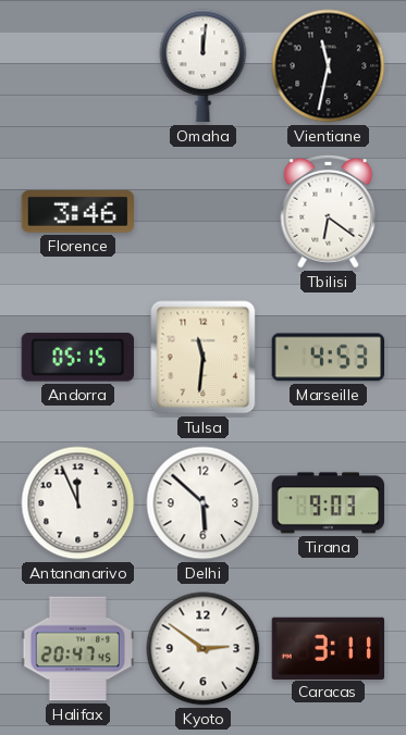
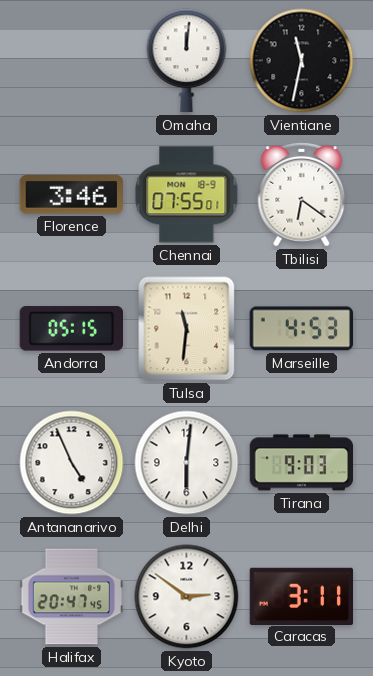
Chennai: none -> 07:55 (187, 195)
Antananarivo: 11:56 -> 4:56 (72, 463)
Delhi: 5:52 -> 6:01 (187, 463)
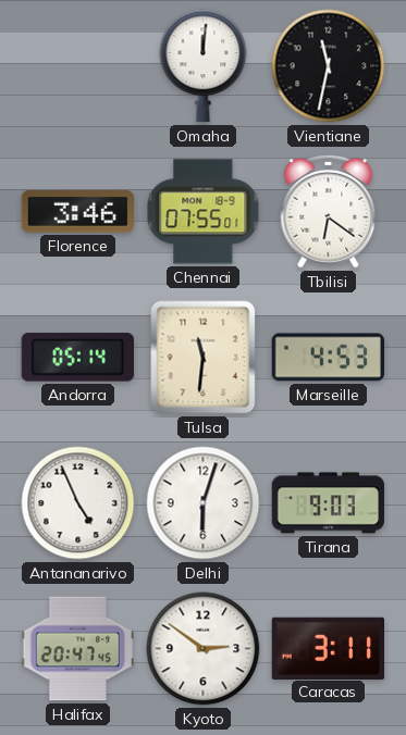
Andorra: 05:15 -> 05:14 (77, 358)
Delhi: 6:01 -> 6:03 (204, 503)
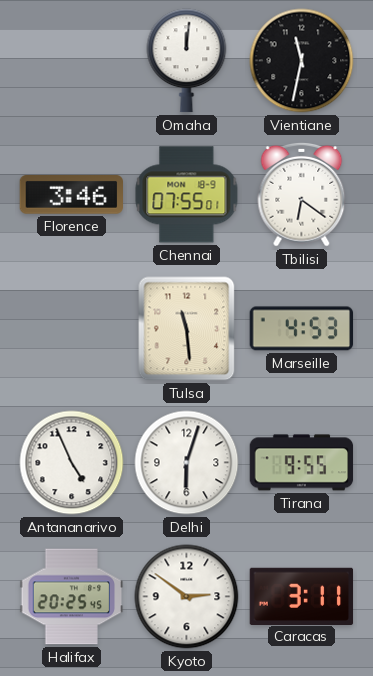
Andorra: 05:14 -> none (77, 358)
Tulsa: 11:31 -> 11:29 (187, 329)
Tirana: 9:03 -> 9:55 (302, 463)
Halifax: 20:47 -> 20:25 (72, 597)
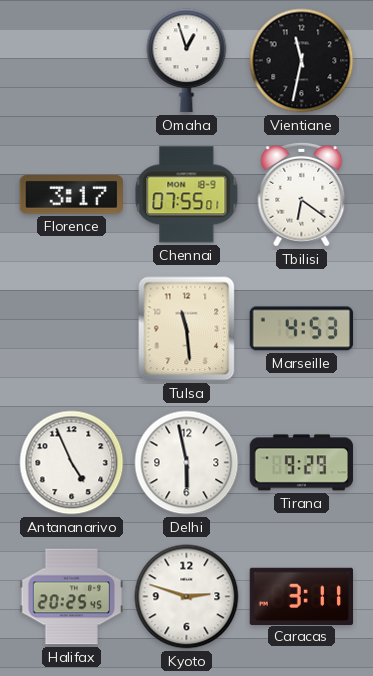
Omaha: 12:01 -> 12:57 (187, 61)
Florence: 3:46 -> 3:17 (71, 195)
Delhi: 6:03 -> 5:58 (187, 463)
Tirana: 9:55 -> 9:29 (302, 463)
Kyoto: 2:51 -> 2:48 (187, 597)
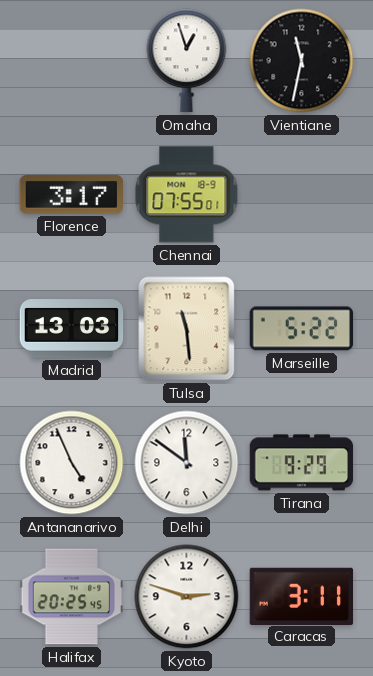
Tbilisi: 6:21 -> none (302, 194)
Madrid: none -> 13:03 (72, 329)
Marseille: 4:53 -> 5:22 (302, 329)
Delhi: 5:58 -> 11:51 (187, 463)
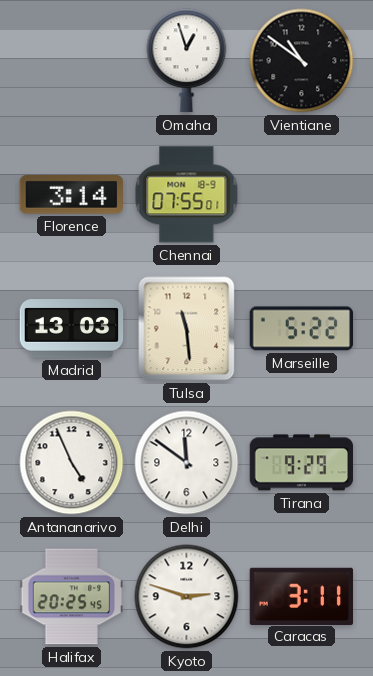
Vientiane: 11:32 -> 10:51 (302, 61)
Florence: 3:17 -> 3:14 (71, 195)
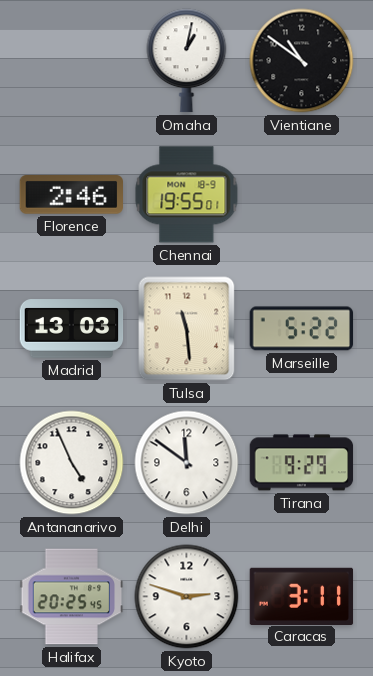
Omaha: 12:57 -> 1:02 (187, 61)
Florence: 3:14 -> 2:46 (71, 195)
Chennai: 07:55 -> 19:55 (187, 195)
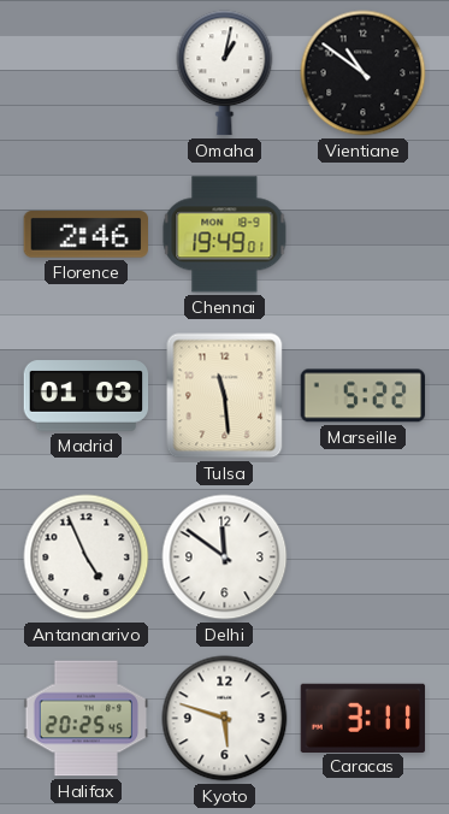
Chennai: 19:55 -> 19:49 (225, 235)
Madrid: 13:03 -> 01:03 (87, 396)
Tirana: 9:29 -> none (302, 463)
Kyoto: 2:48 -> 5:48 (225, 719)
